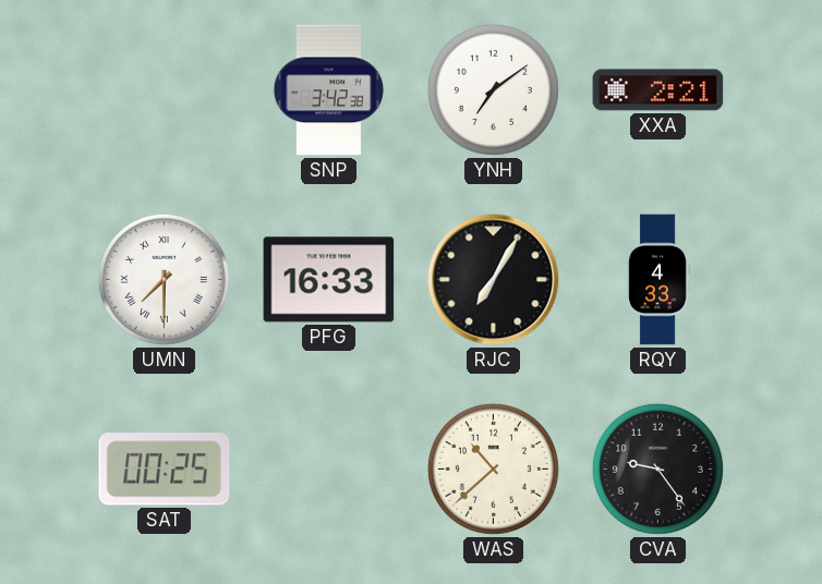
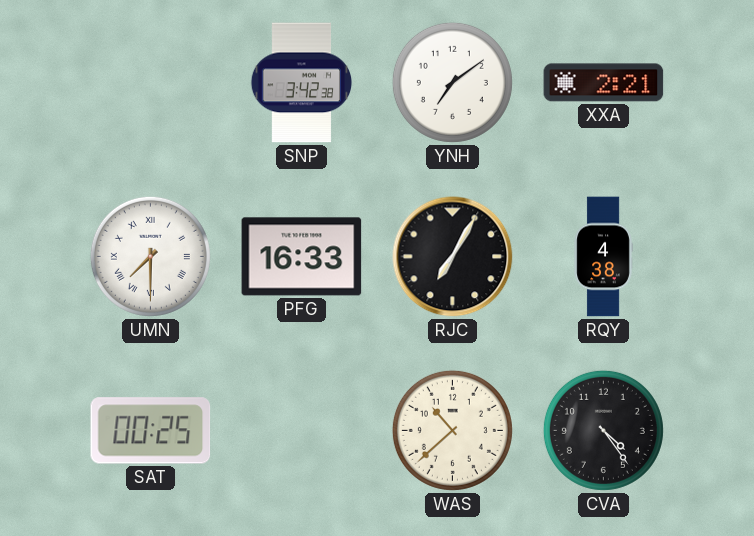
RQY: 4:33 -> 4:38 (603, 257)
CVA: 9:24 -> 4:24 (603, 430)
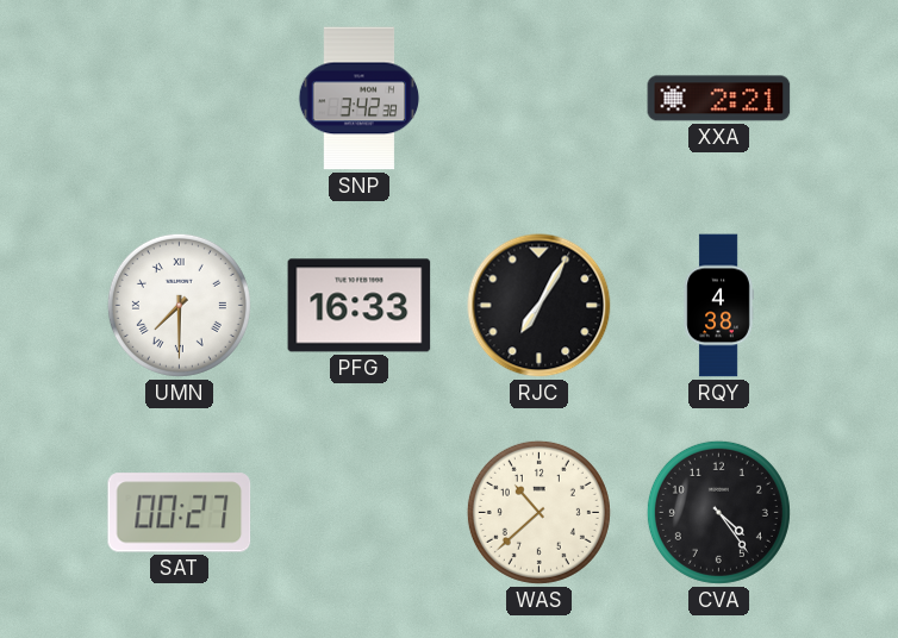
YNH: 7:09 -> none (452, 82)
SAT: 00:25 -> 00:27 (180, 513)
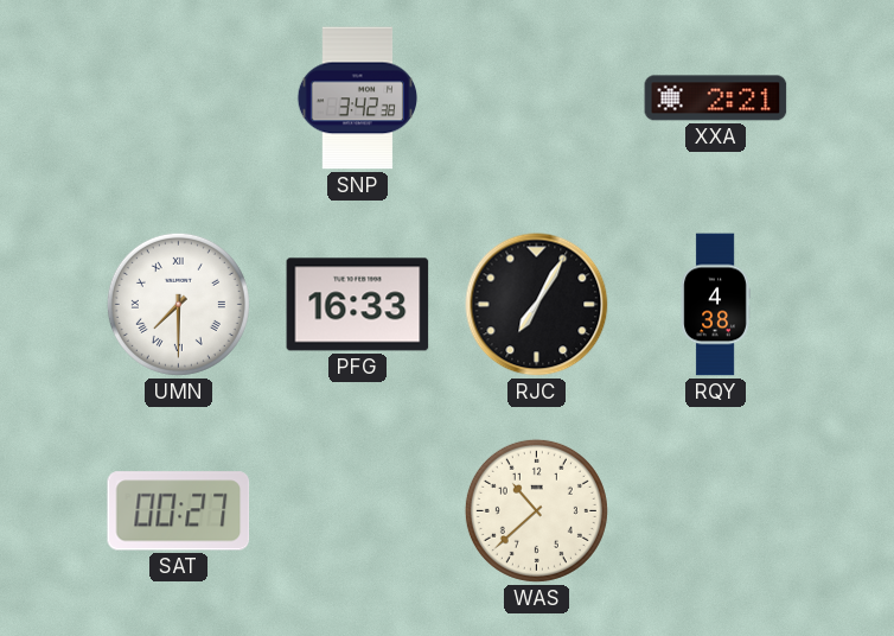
CVA: 4:24 -> none (718, 512)
